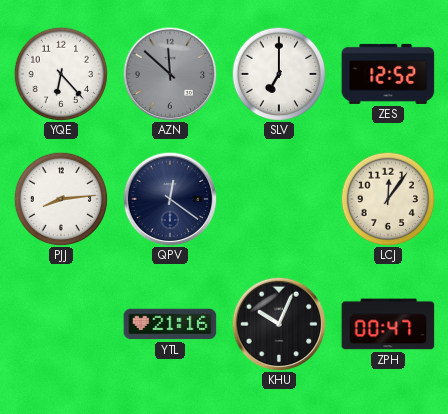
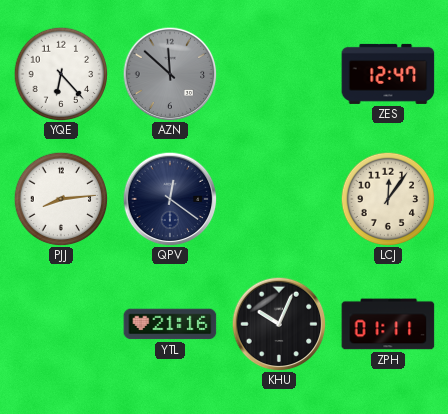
SLV: 7:00 -> none (279, 74)
ZES: 12:52 -> 12:47 (388, 74)
ZPH: 00:47 -> 01:11 (388, 324)
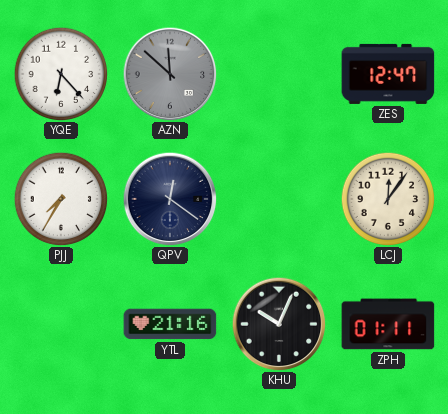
PJJ: 8:14 -> 7:35 (61, 199)
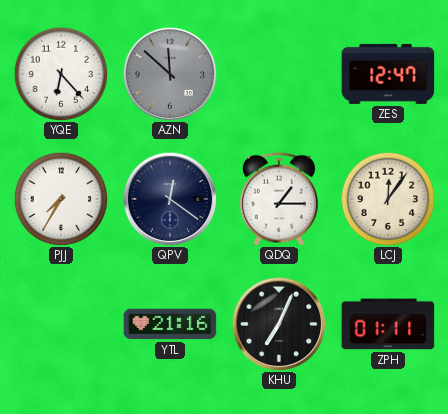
QDQ: none -> 1:15 (279, 199)
KHU: 10:04 -> 7:04 (279, 324)
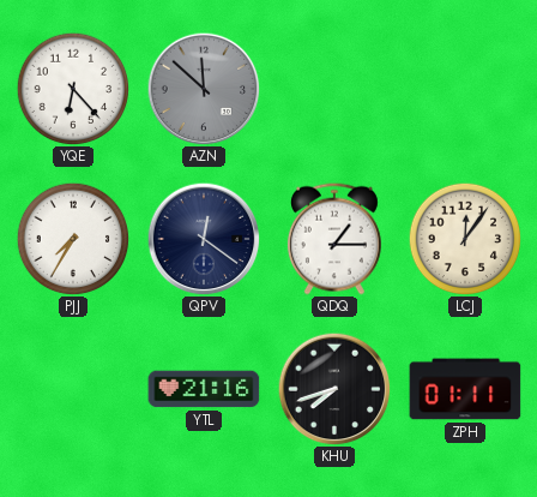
ZES: 12:47 -> none (388, 74)
KHU: 7:04 -> 7:42 (334, 389)
